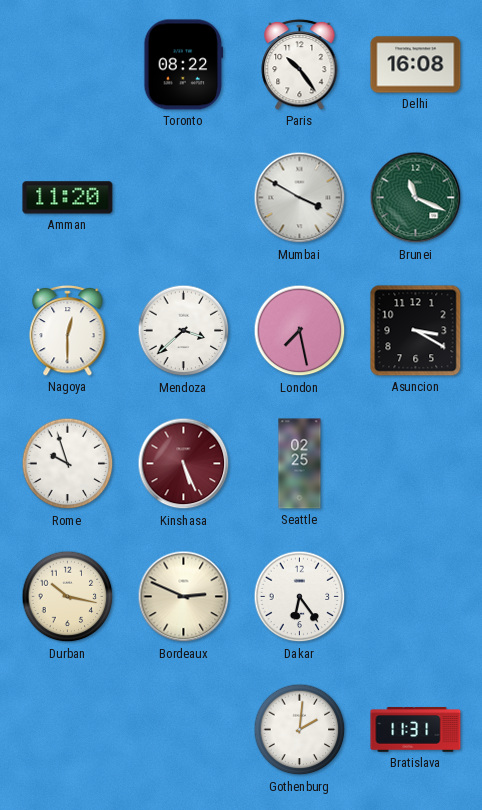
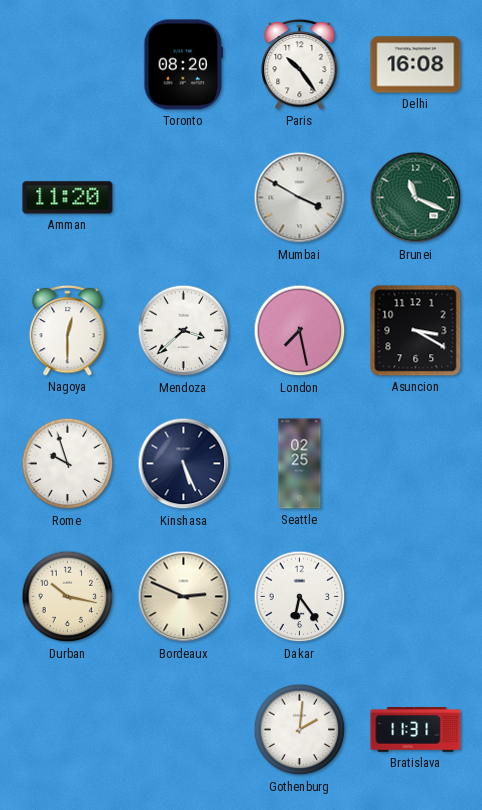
Toronto: 08:22 -> 08:20 (184, 65)
Kinshasa dial: burgundy -> navy (184, 464)
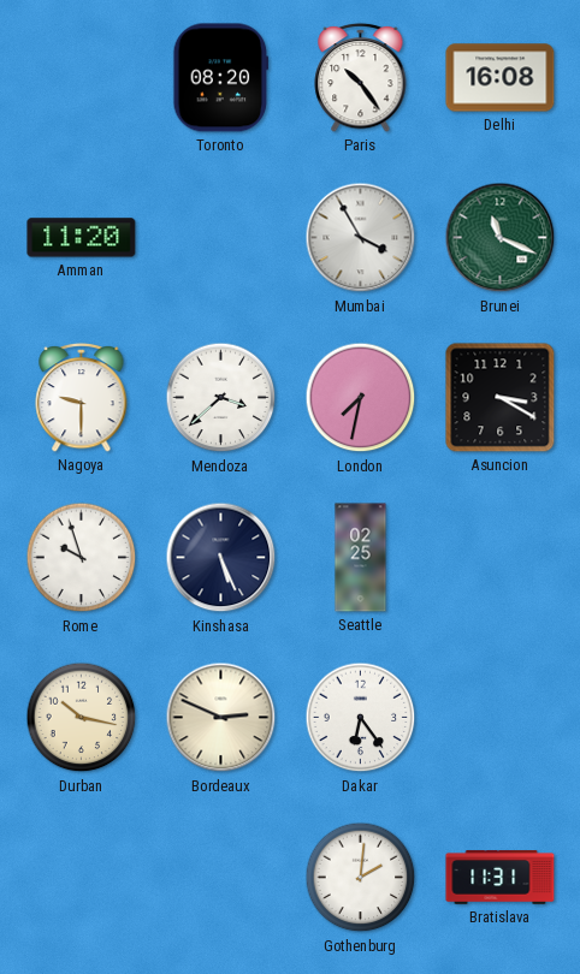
Mumbai: 3:50 -> 3:55 (361, 238)
Nagoya: 12:30 -> 9:30 (82, 397)
London: 7:28 -> 7:32 (361, 398)
